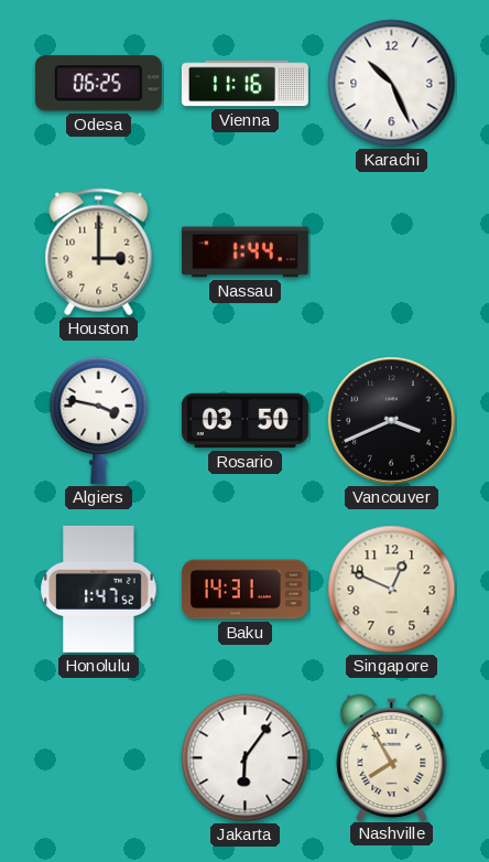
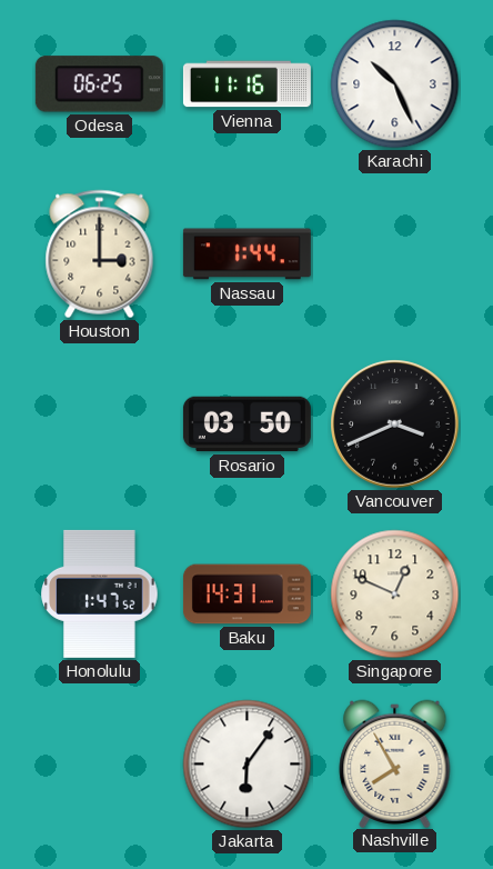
Algiers: 3:47 -> none (99, 420)
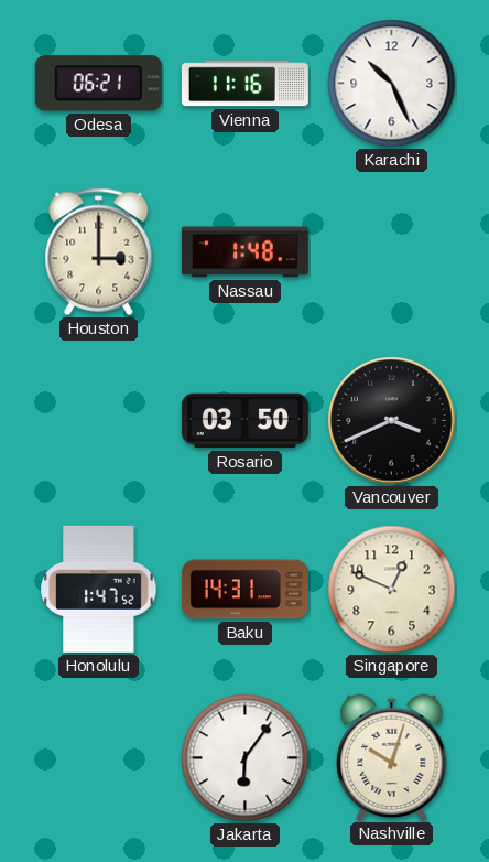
Odesa: 06:25 -> 06:21 (98, 84)
Nassau: 1:44 -> 1:48 (244, 252)
Nashville: 7:55 -> 10:03 (392, 757)
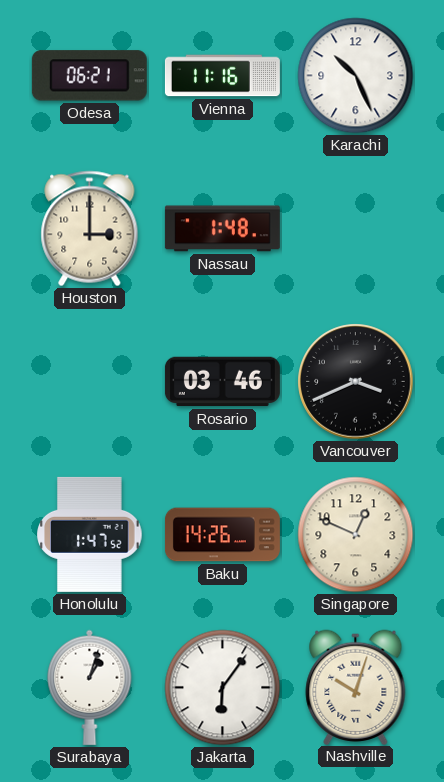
Rosario: 03:50 -> 03:46 (222, 382)
Baku: 14:31 -> 14:26 (222, 535)
Surabaya: none -> 1:03 (90, 687)
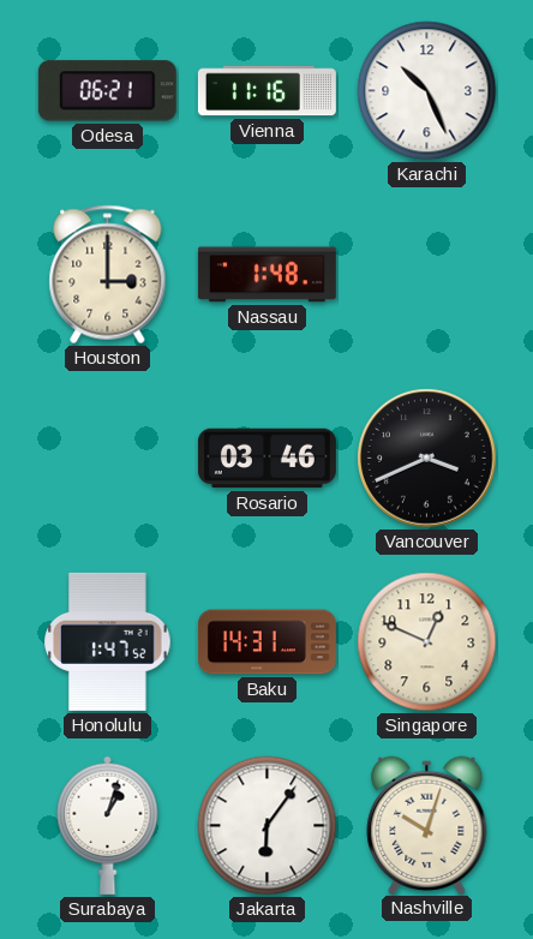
Baku: 14:26 -> 14:31 (266, 642)
